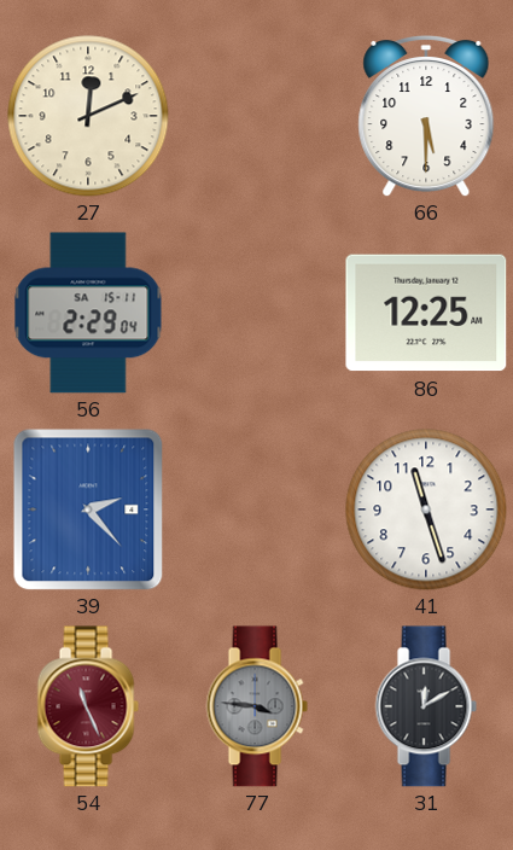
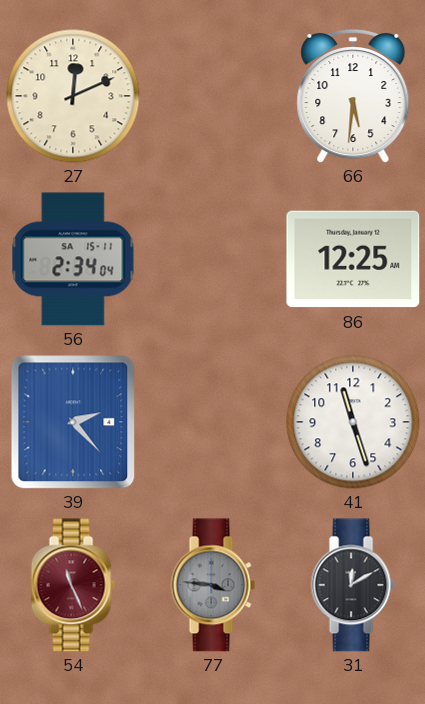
66: 5:30 -> 5:31 (353, 96)
56: 2:29 -> 2:34 (73, 259)
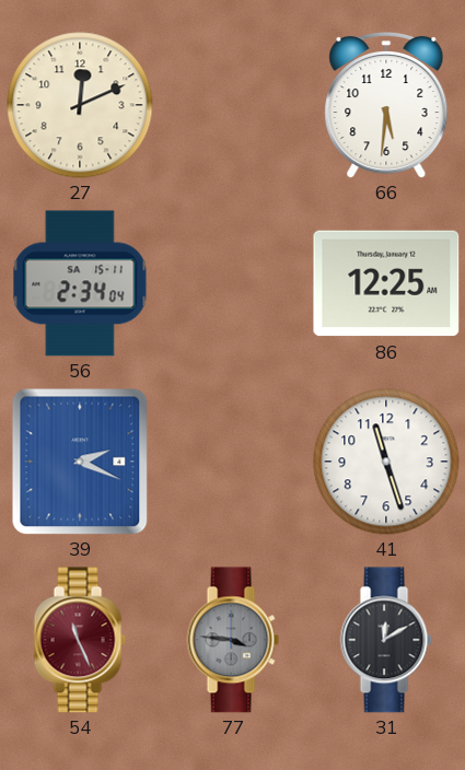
39: 2:23 -> 2:19 (80, 462)
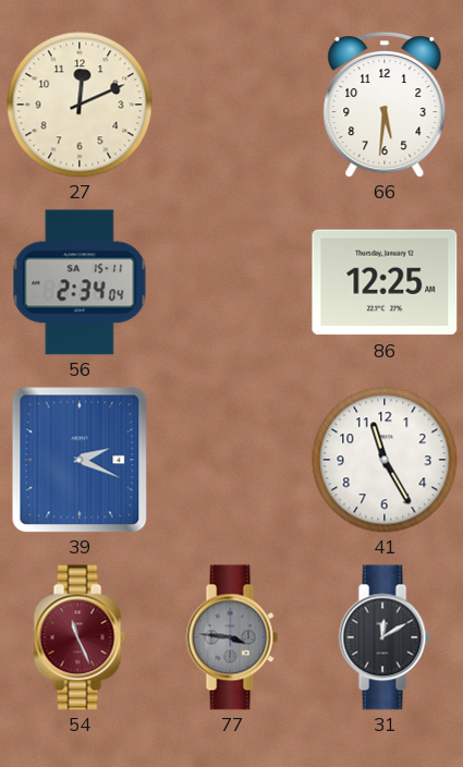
41: 11:27 -> 11:25 (385, 460)
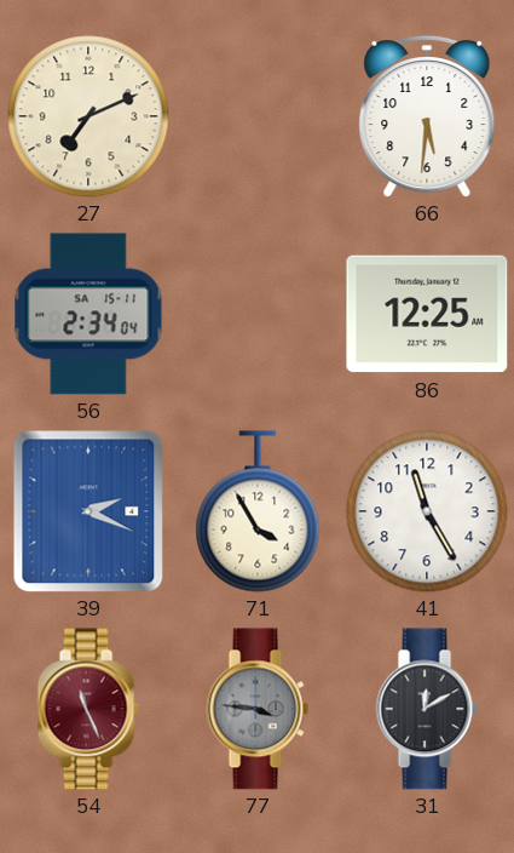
27: 12:11 -> 7:11 (88, 116)
71: none -> 3:55 (258, 511)
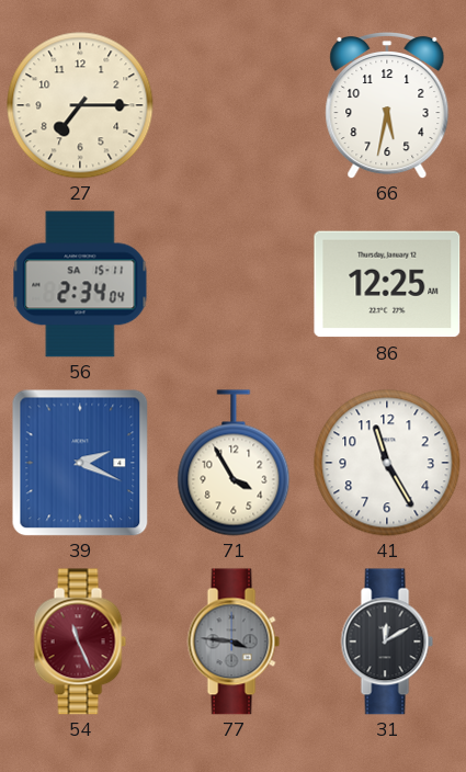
27: 7:11 -> 7:15 (80, 105)
66: 5:31 -> 5:32 (387, 105)
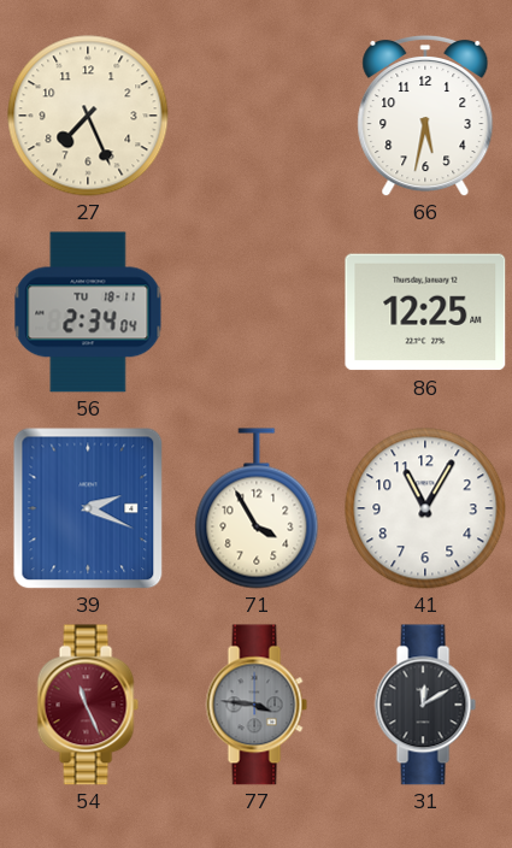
27: 7:15 -> 7:26 (88, 116)
56 date: SA 15-11 -> TU 18-11 (88, 312)
41: 11:25 -> 11:05 (425, 508)
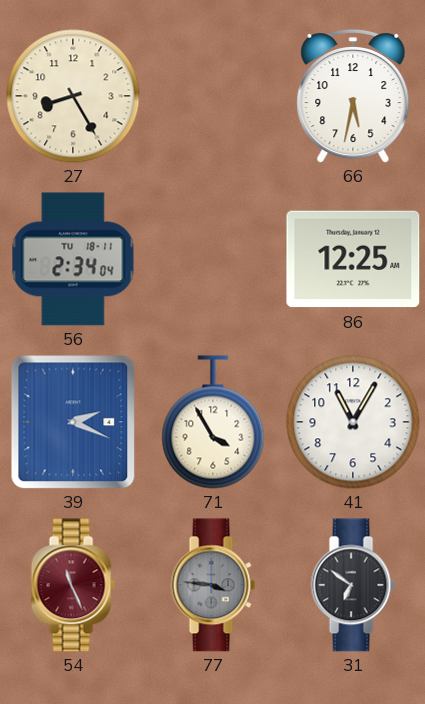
27: 7:26 -> 8:25 (73, 96)
31: 12:10 -> 6:51 (353, 585)
